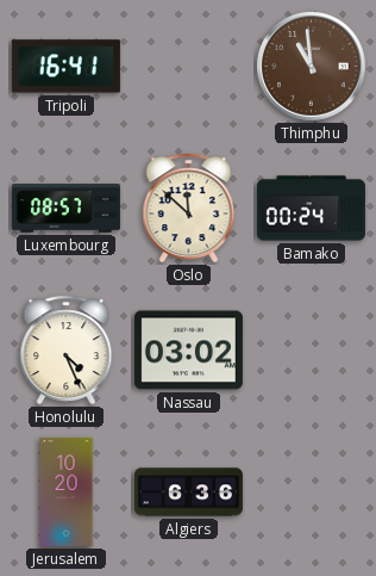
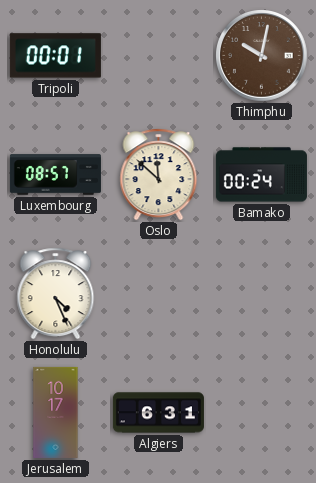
Tripoli: 16:41 -> 00:01 (55, 56)
Thimphu: 10:59 -> 10:02 (262, 56)
Nassau: 03:02 -> none (188, 351)
Jerusalem: 10:20 -> 10:17 (56, 412)
Algiers: 6:36 -> 6:31 (158, 413)
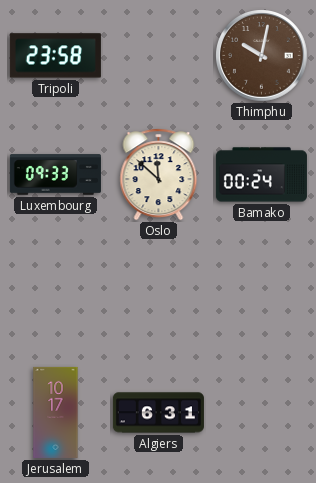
Tripoli: 00:01 -> 23:58 (55, 56)
Luxembourg: 08:57 -> 09:33 (55, 175)
Honolulu: 4:26 -> none (56, 294)
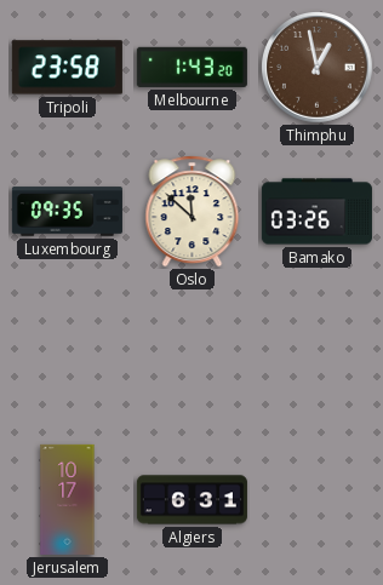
Melbourne: none -> 1:43 (191, 67)
Thimphu: 10:02 -> 12:58 (318, 68)
Luxembourg: 09:33 -> 09:35 (67, 212)
Bamako: 00:24 -> 03:26 (316, 212)
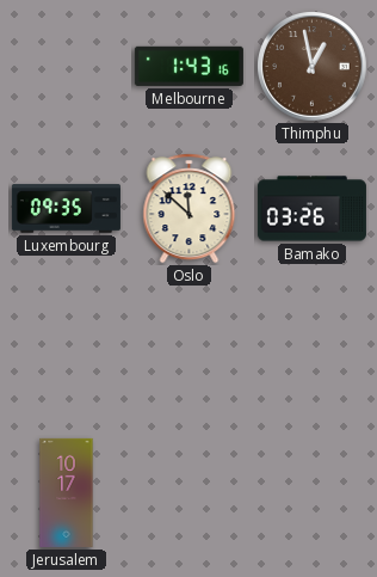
Tripoli: 23:58 -> none (67, 68)
Melbourne: 1:43:20 -> 1:43:16 (188, 66)
Algiers: 6:31 -> none (191, 500)
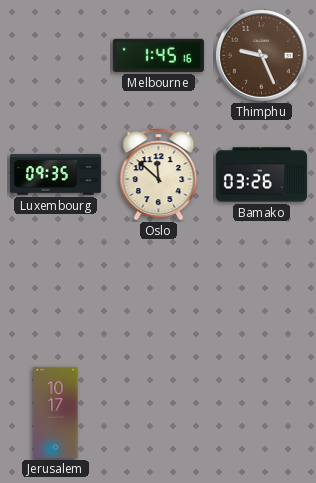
Melbourne: 1:43 -> 1:45 (158, 55)
Thimphu: 12:58 -> 9:26 (262, 56)
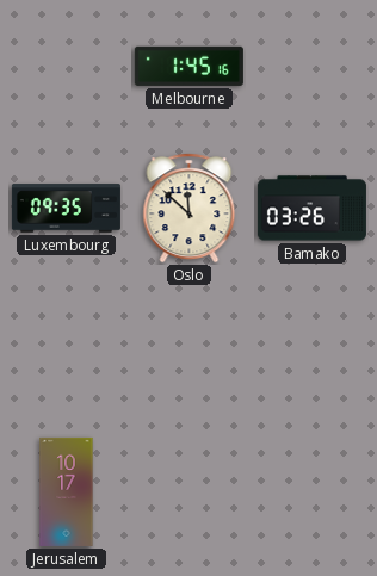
Thimphu: 9:26 -> none (262, 56)
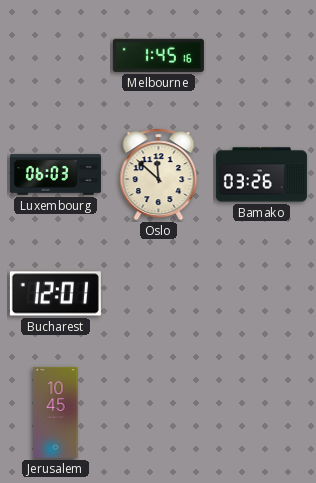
Luxembourg: 09:35 -> 06:03 (55, 175)
Bucharest: none -> 12:01 (55, 294)
Jerusalem: 10:17 -> 10:45 (56, 412)
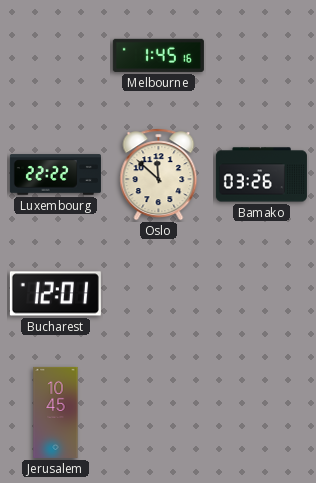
Luxembourg: 06:03 -> 22:22 (55, 175)
